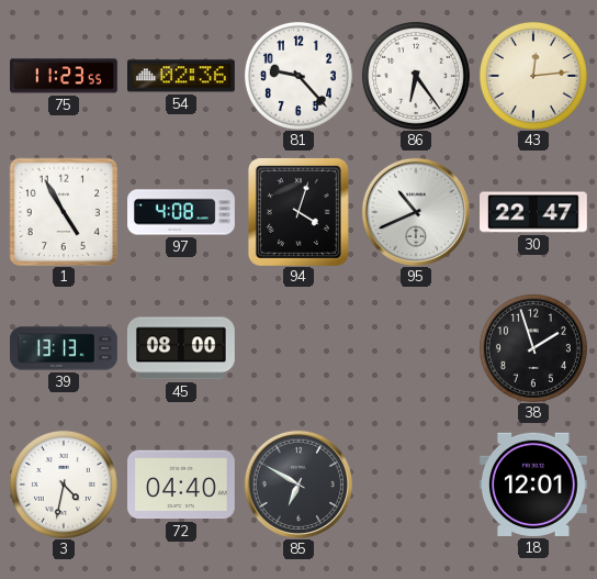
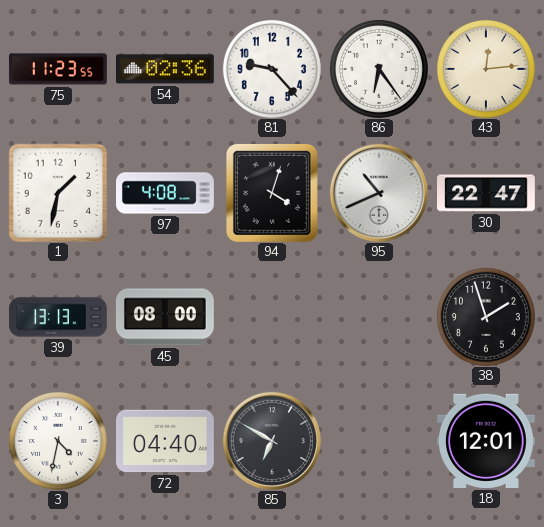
1: 4:55 -> 1:32 (58, 193)
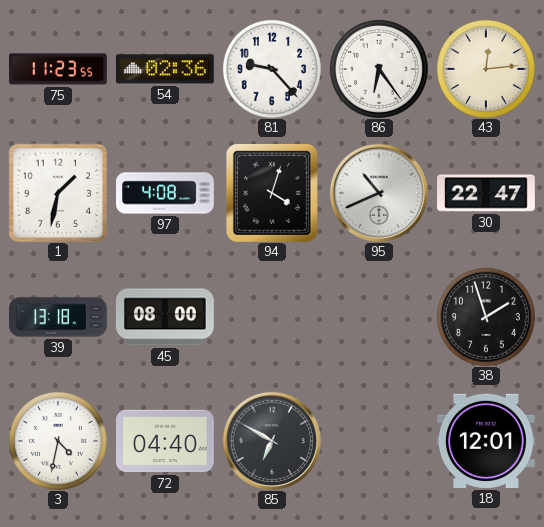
39: 13:13 -> 13:18 (59, 317)
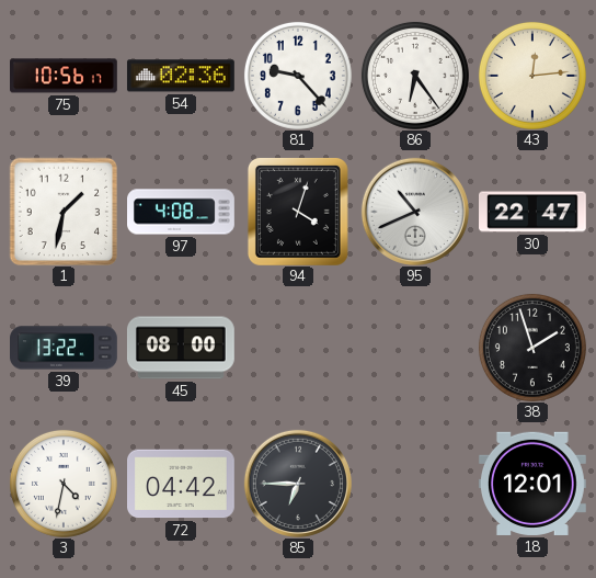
75: 11:23 -> 10:56 (65, 76)
39: 13:18 -> 13:22 (65, 348)
72: 04:40 -> 04:42 (182, 484)
85: 6:50 -> 6:45 (298, 484)
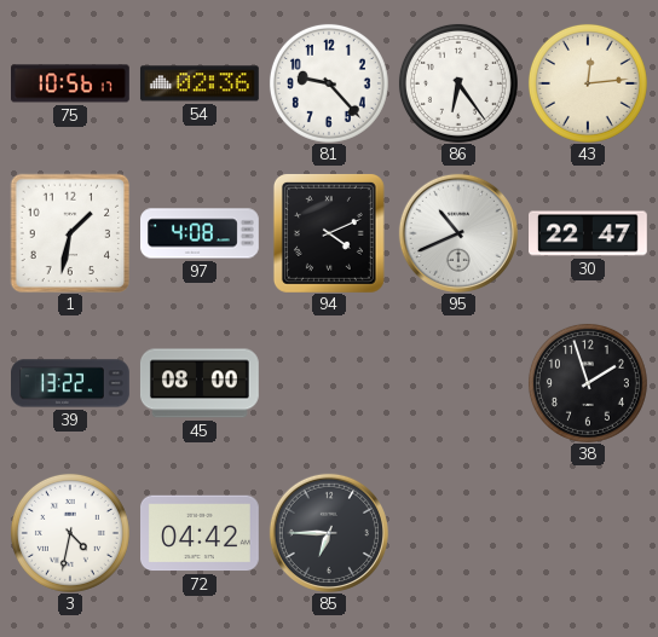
94: 4:03 -> 4:11 (329, 233)
18: 12:01 -> none (532, 484)
